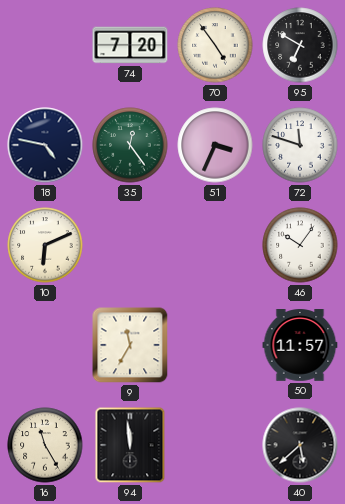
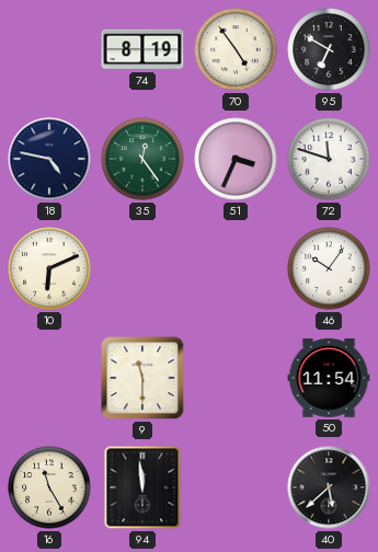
74: 7:20 -> 8:19 (142, 49)
9: 11:35 -> 11:30 (142, 378)
50: 11:57 -> 11:54 (329, 379)
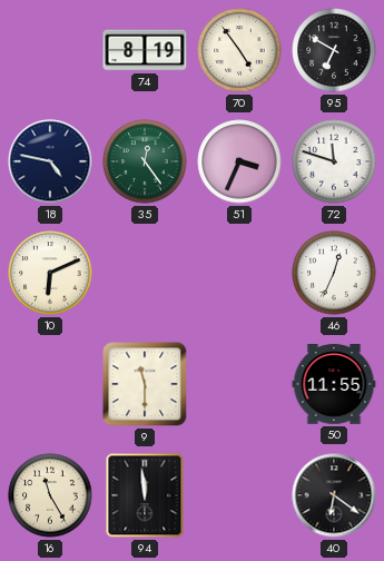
46: 10:06 -> 12:34 (334, 273)
50: 11:54 -> 11:55 (334, 385)
40: 5:38 -> 6:21 (334, 495)
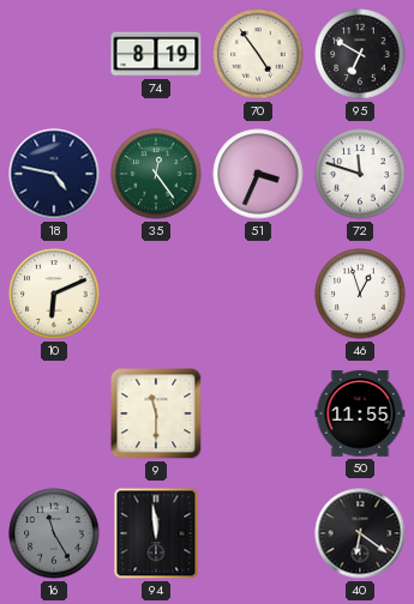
46: 12:34 -> 12:57 (360, 294)
16 dial: cream -> grey (54, 533)
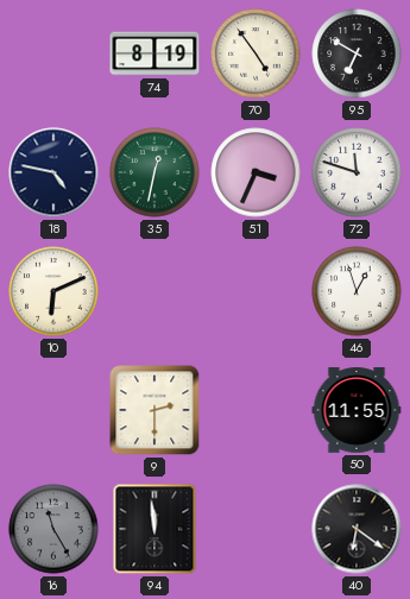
35: 12:24 -> 12:32 (154, 172)
9: 11:30 -> 2:30 (154, 410)
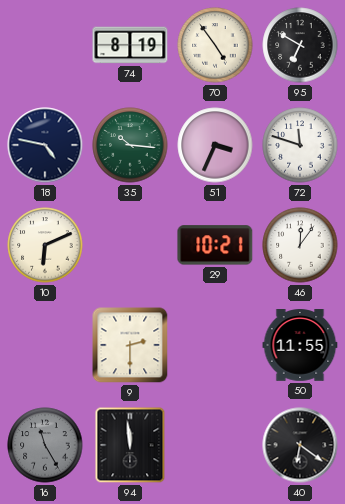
35: 12:32 -> 10:16 (130, 145)
29: none -> 10:21 (215, 245)
46: 12:57 -> 12:06 (300, 245)
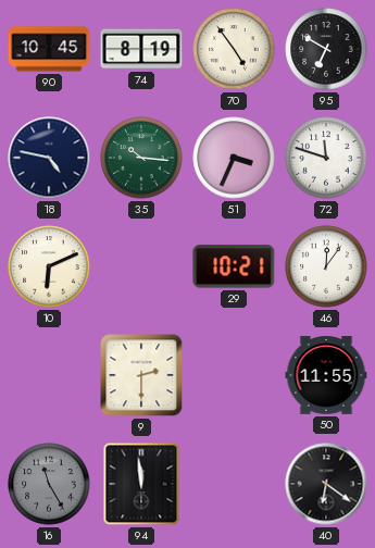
90: none -> 10:45 (49, 49)
